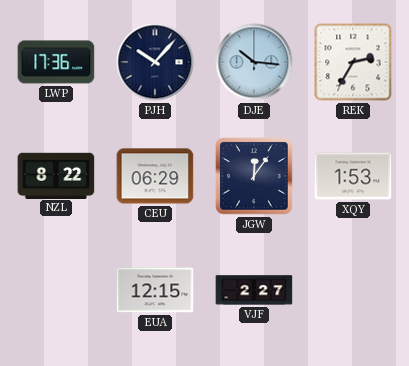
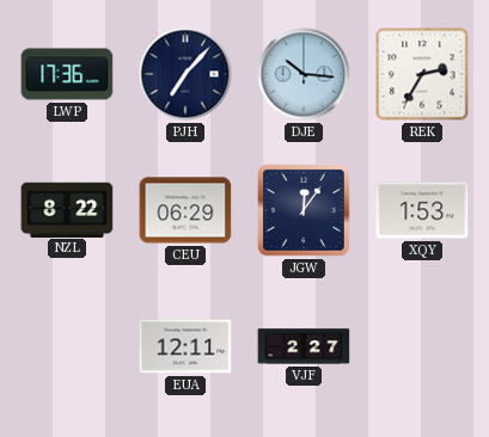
PJH: 10:07 -> 7:07 (185, 74)
EUA: 12:15 -> 12:11 (185, 346)
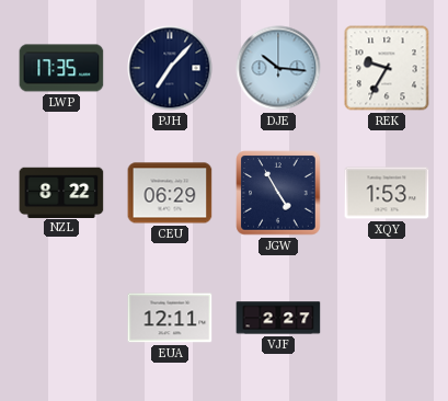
LWP: 17:36 -> 17:35 (61, 68)
REK: 2:35 -> 9:35 (387, 68)
JGW: 12:06 -> 4:55 (278, 193)
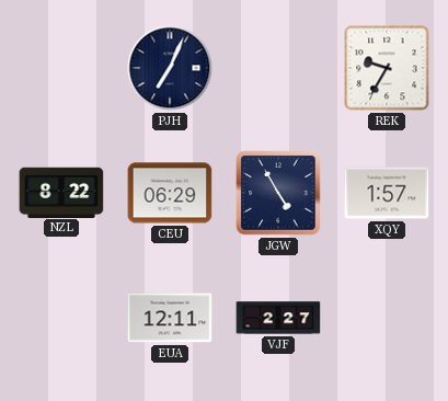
LWP: 17:35 -> none (61, 68)
PJH: 7:07 -> 7:04 (170, 68)
DJE: 10:16 -> none (278, 68)
XQY: 1:53 -> 1:57 (387, 193)
